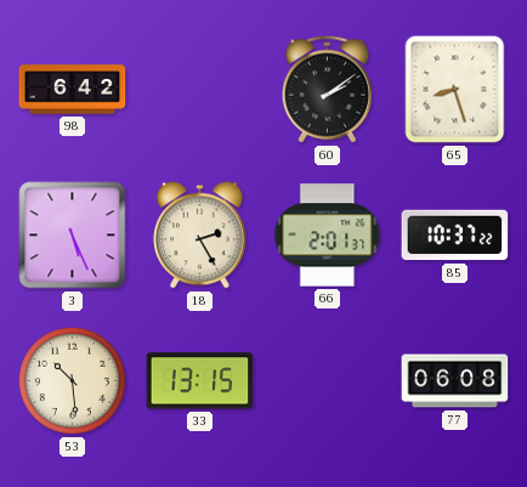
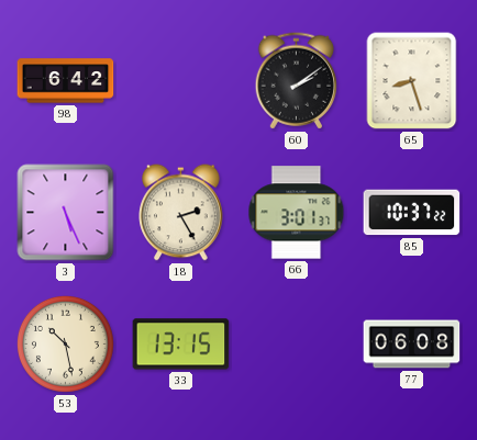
66: 2:01 -> 3:01 (297, 213)
53: 10:29 -> 10:28 (65, 343)
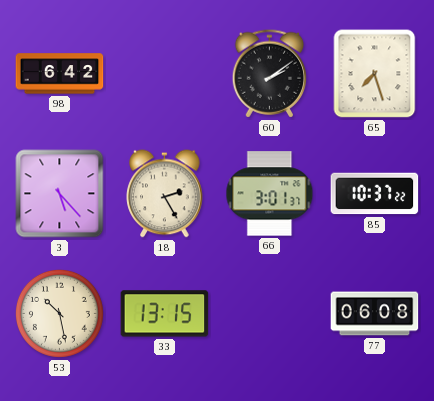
65: 8:27 -> 7:27 (375, 74)
3: 5:26 -> 5:23 (60, 194)
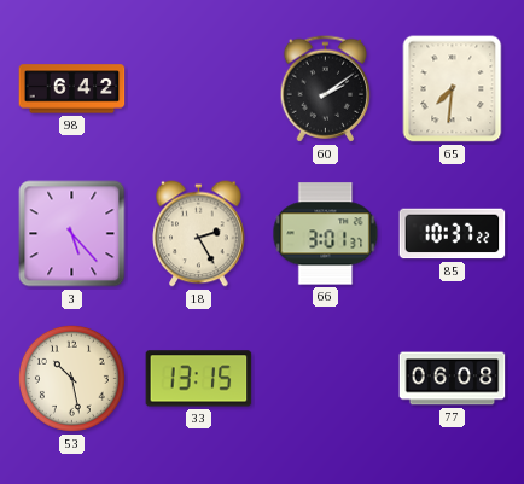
65: 7:27 -> 7:31 (453, 89)
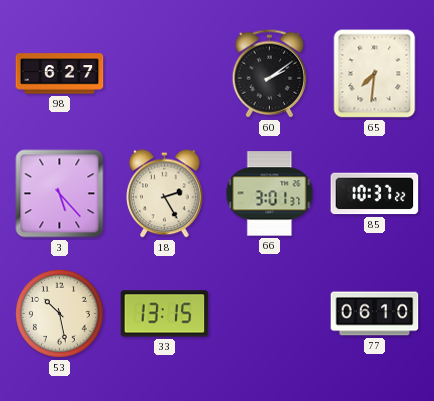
98: 6:42 -> 6:27 (60, 74)
77: 06:08 -> 06:10 (375, 314)
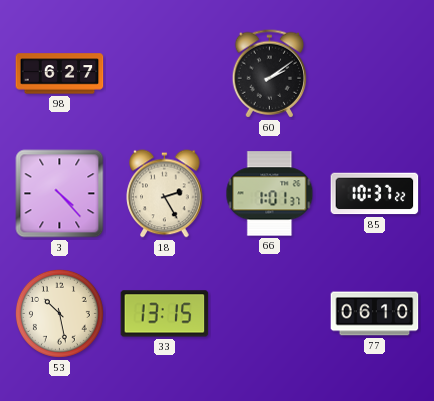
65: 7:31 -> none (375, 74)
3: 5:23 -> 4:23 (60, 194)
66: 3:01 -> 1:01 (270, 194)
